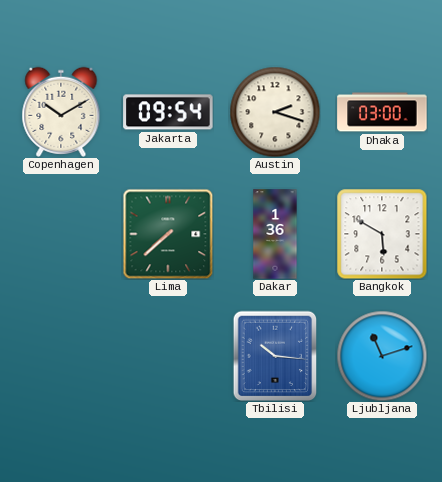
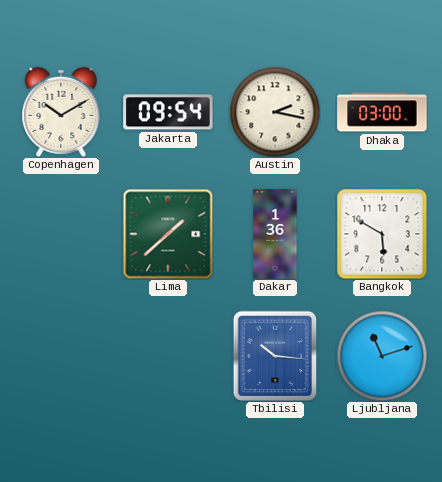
Austin: 2:18 -> 2:17 (275, 112)
Lima: 7:38 -> 1:38 (168, 234)
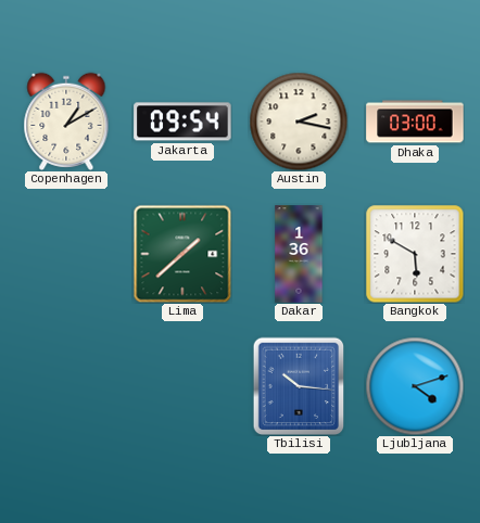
Copenhagen: 10:10 -> 1:10 (66, 122)
Ljubljana: 11:12 -> 4:12 (415, 386)
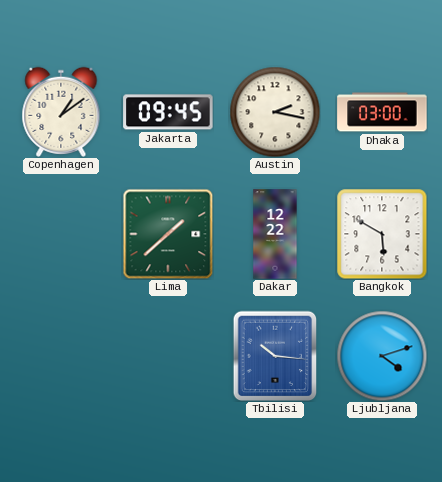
Copenhagen: 1:10 -> 1:09 (61, 112)
Jakarta: 09:54 -> 09:45 (168, 112)
Dakar: 1:36 -> 12:22 (275, 234)
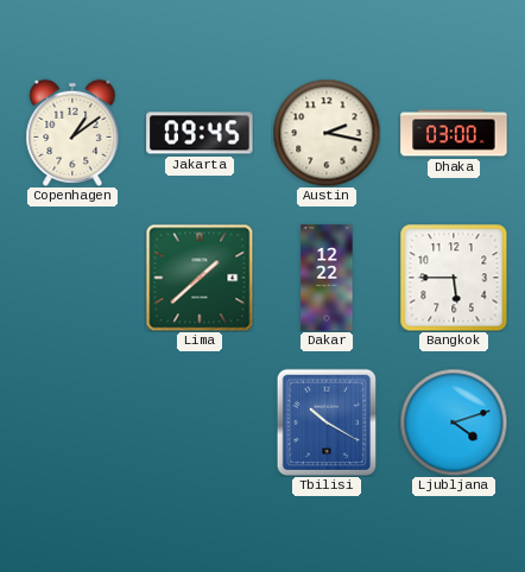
Bangkok: 5:50 -> 5:45 (454, 278)
Tbilisi: 10:16 -> 10:20 (327, 422)
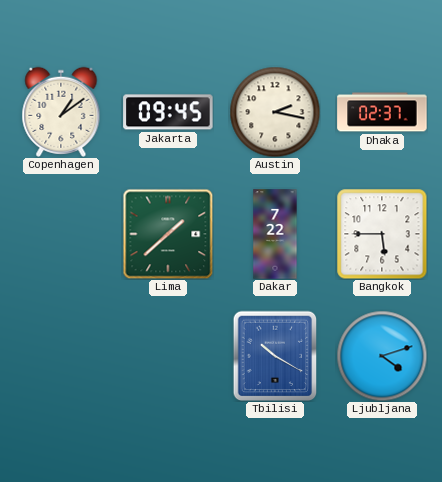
Dhaka: 03:00 -> 02:37 (382, 112)
Dakar: 12:22 -> 7:22 (275, 234)
